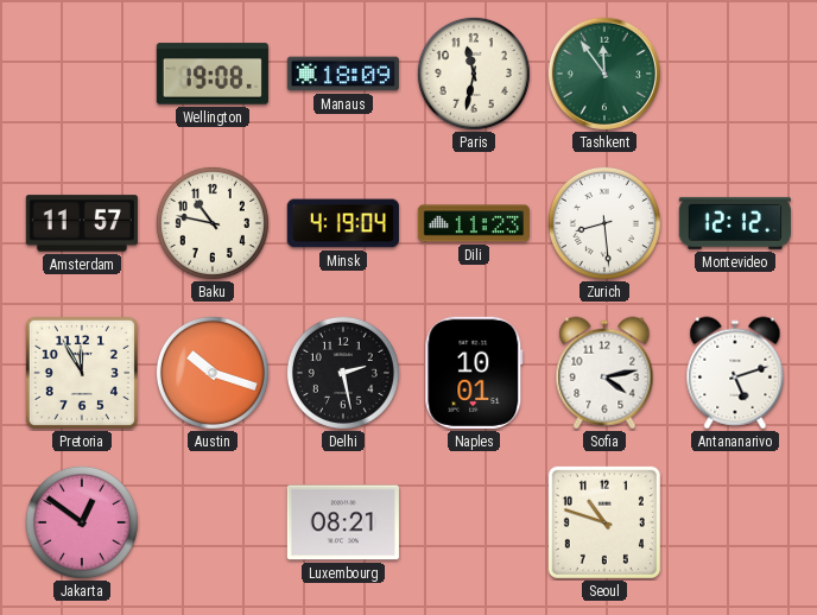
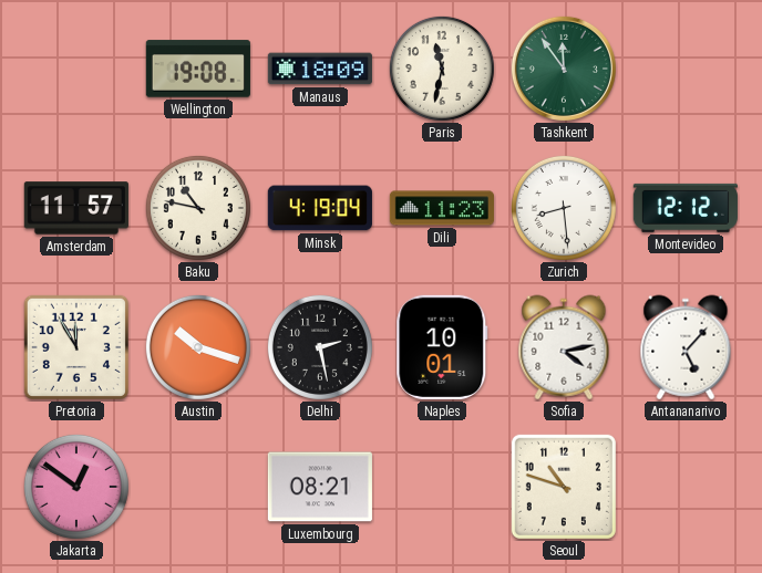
Antananarivo: 5:12 -> 5:07 (686, 347)
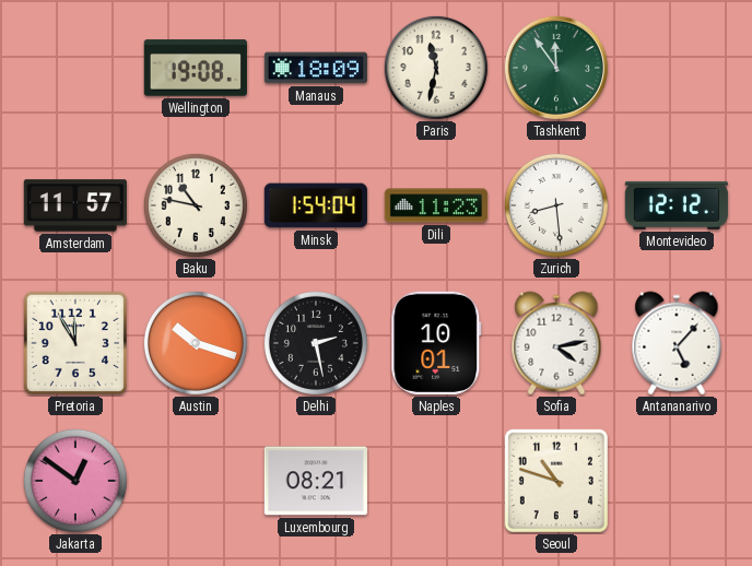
Minsk: 4:19 -> 1:54 (316, 205)
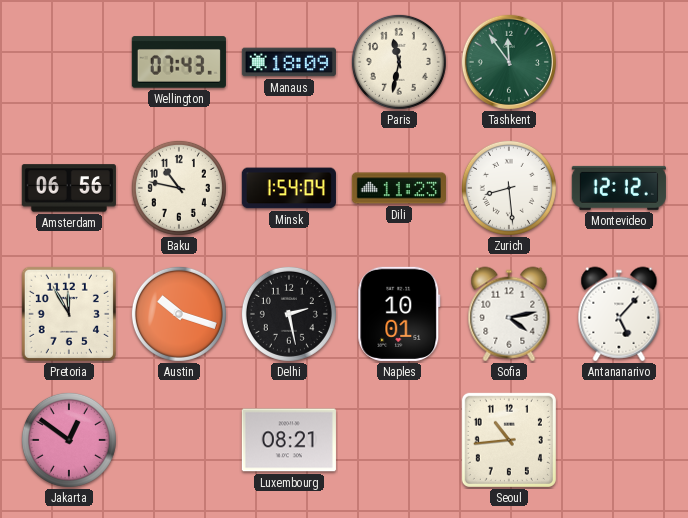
Wellington: 19:08 -> 07:43 (179, 62)
Amsterdam: 11:57 -> 06:56 (69, 188)
Seoul: 10:48 -> 10:44 (509, 440)
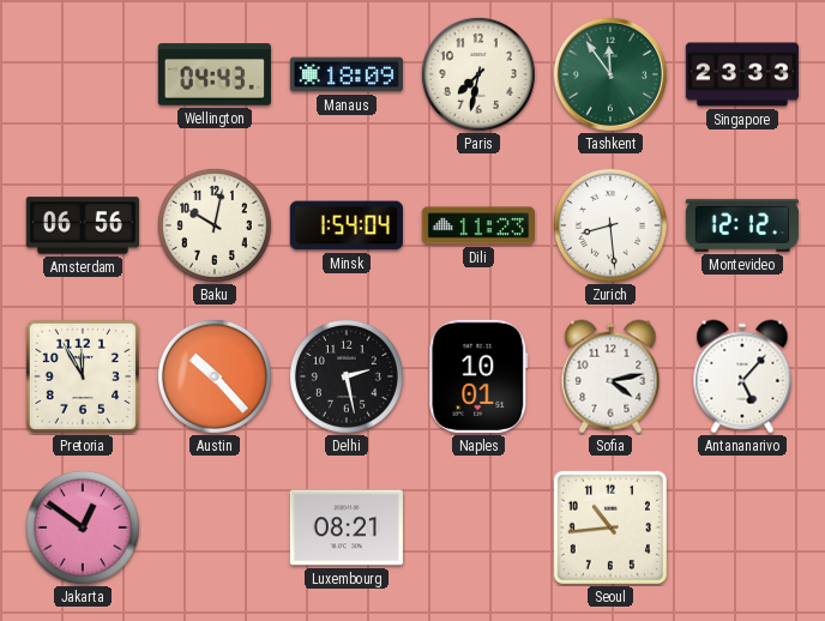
Wellington: 07:43 -> 04:43 (215, 74)
Paris: 11:32 -> 7:32 (478, 74)
Singapore: none -> 23:33 (742, 74)
Baku: 10:47 -> 10:02 (215, 225)
Austin: 10:18 -> 10:23 (215, 376)
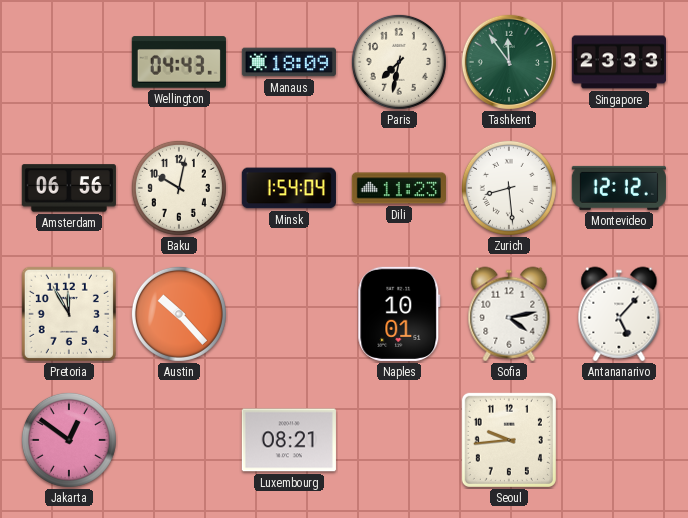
Delhi: 2:28 -> none (347, 376)
Seoul: 10:44 -> 9:44 (509, 440)
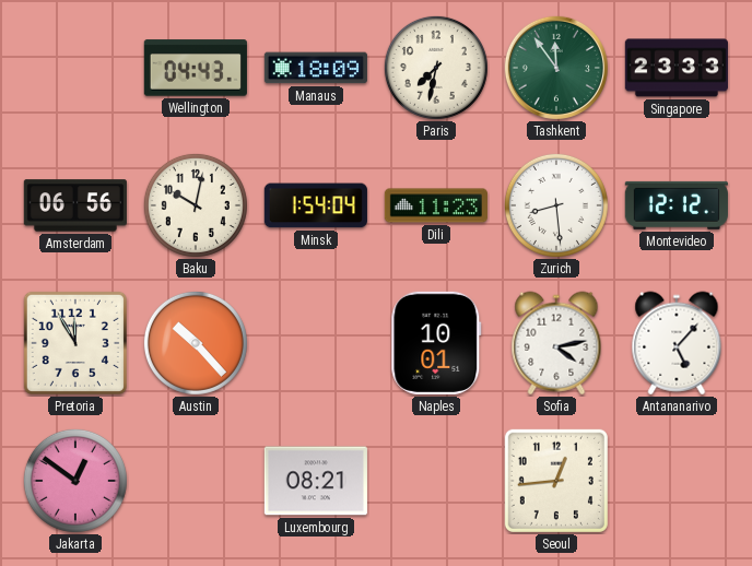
Seoul: 9:44 -> 12:44 (556, 481)
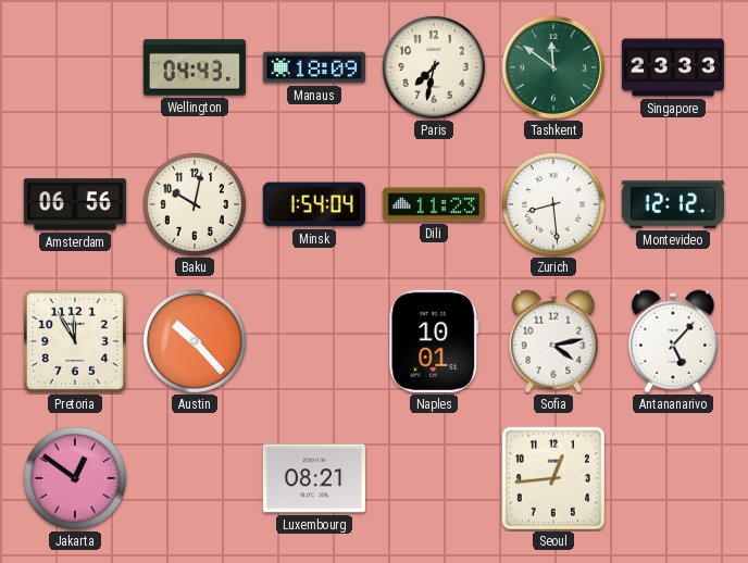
Tashkent: 11:54 -> 11:51 (553, 67)
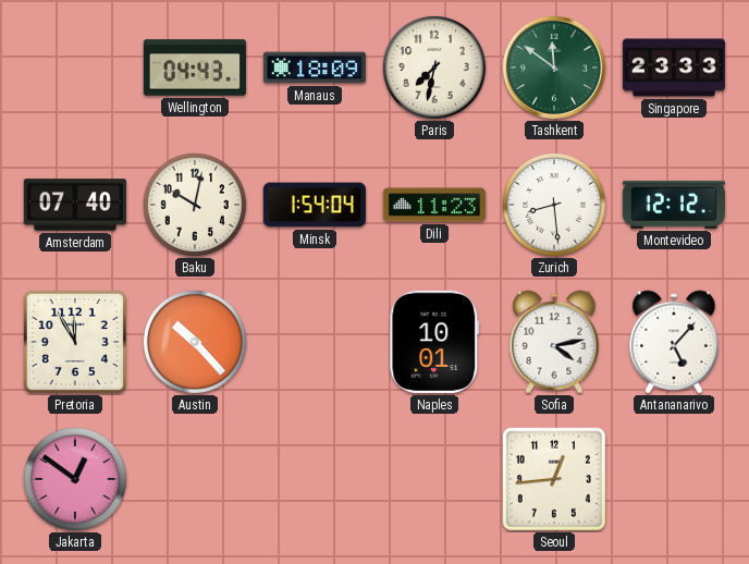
Amsterdam: 06:56 -> 07:40 (75, 205)
Luxembourg: 08:21 -> none (314, 478)
